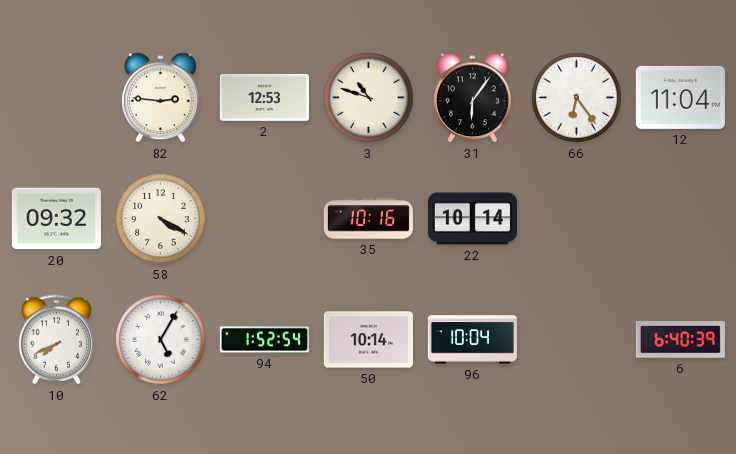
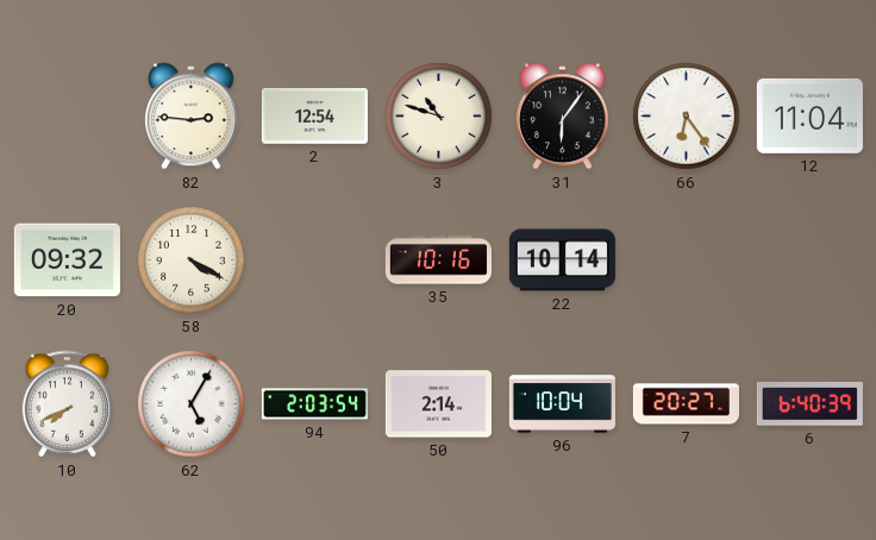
2: 12:53 -> 12:54 (314, 117)
94: 1:52 -> 2:03 (314, 404)
50: 10:14 -> 2:14 (438, 404)
7: none -> 20:27 (686, 404)
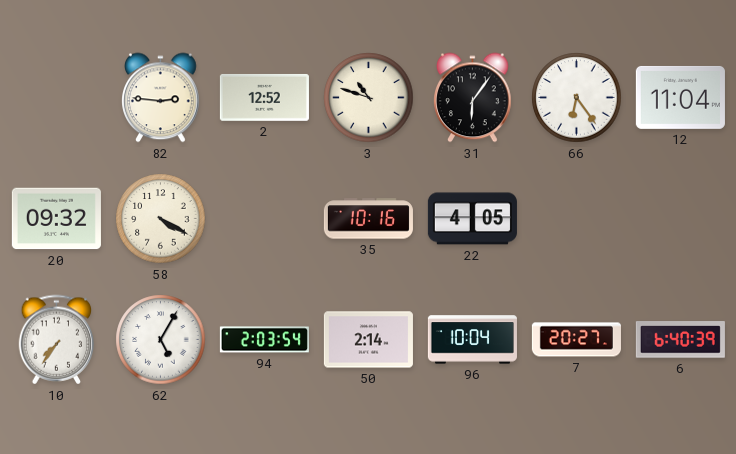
2: 12:54 -> 12:52 (264, 98)
22: 10:14 -> 4:05 (472, 219)
10: 7:41 -> 7:36 (57, 340)
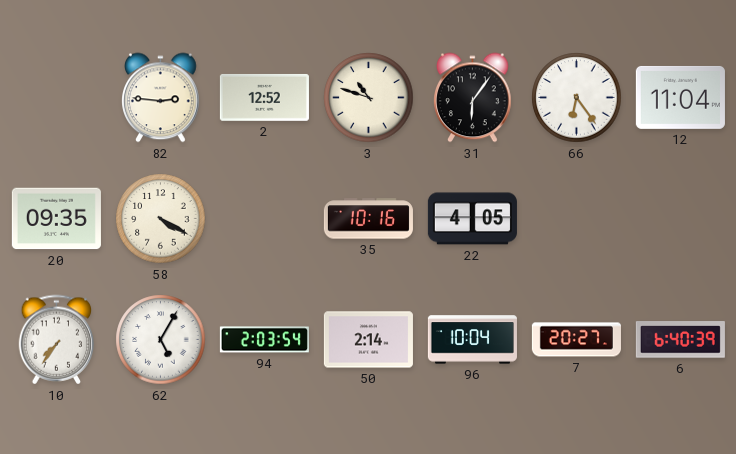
20: 09:32 -> 09:35 (56, 219)
